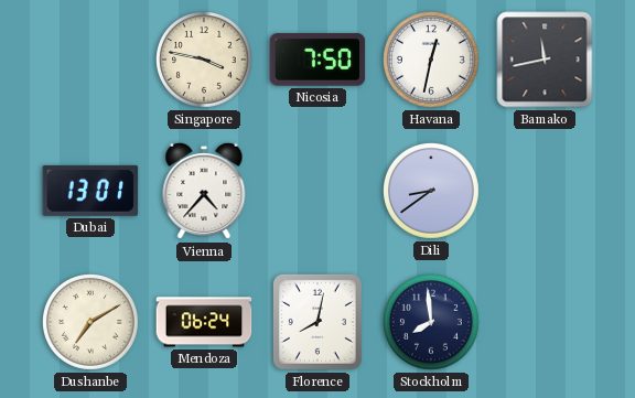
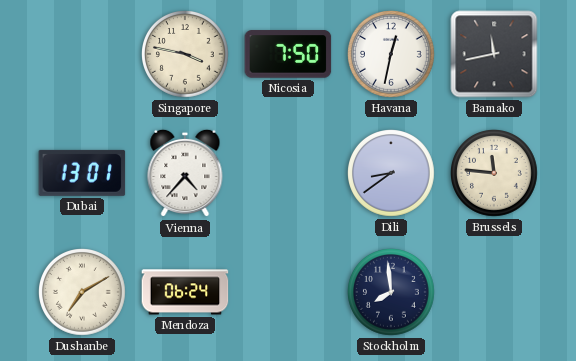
Brussels: none -> 11:46 (495, 174)
Florence: 8:02 -> none (317, 322)
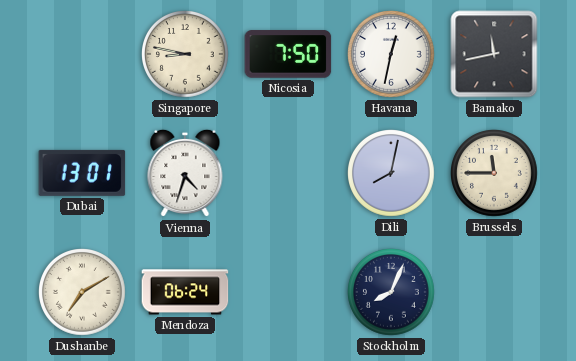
Singapore: 3:47 -> 8:47 (186, 55)
Vienna: 4:37 -> 4:33 (185, 173)
Dili: 8:39 -> 8:02 (392, 174)
Brussels: 11:46 -> 11:45 (495, 174)
Stockholm: 7:59 -> 8:04 (392, 293)
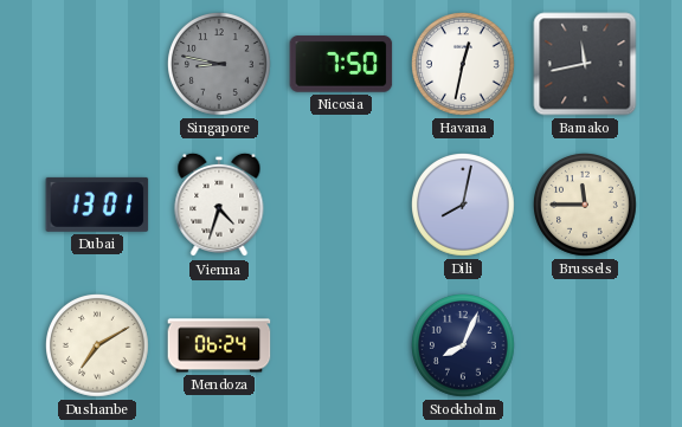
Singapore dial: cream -> grey (220, 65)
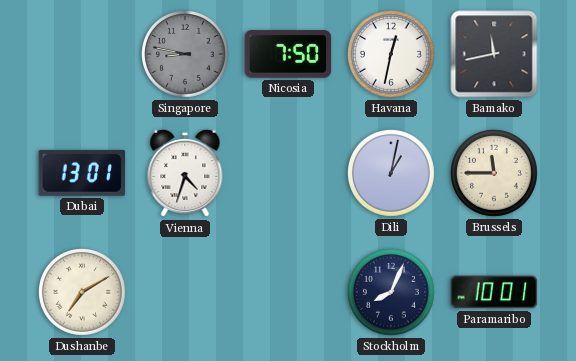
Dili: 8:02 -> 1:02 (392, 174)
Mendoza: 06:24 -> none (219, 345)
Paramaribo: none -> 10:01 (494, 292)
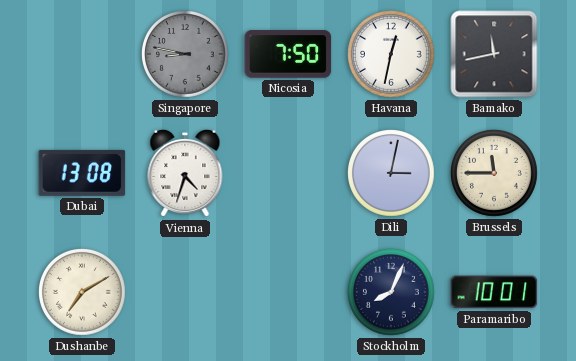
Dubai: 13:01 -> 13:08 (82, 173)
Dili: 1:02 -> 3:02 (392, 174)
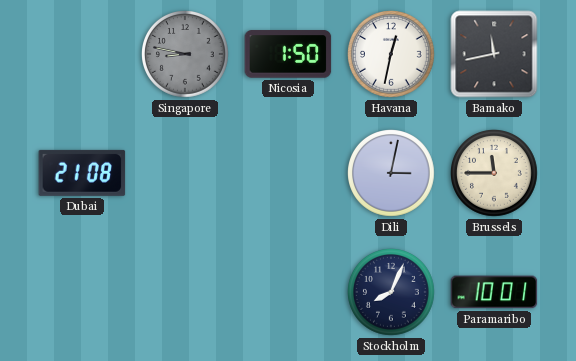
Nicosia: 7:50 -> 1:50 (288, 54)
Dubai: 13:08 -> 21:08 (82, 173)
Vienna: 4:33 -> none (185, 173)
Dushanbe: 7:10 -> none (83, 293)
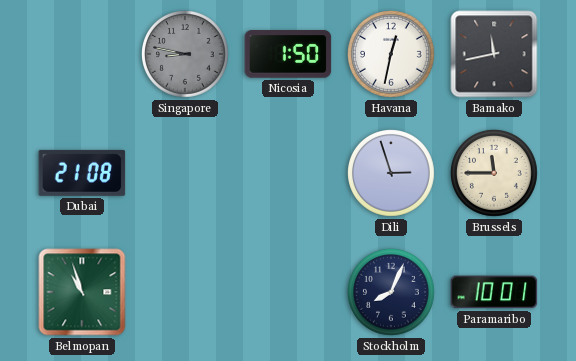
Dili: 3:02 -> 2:57 (392, 174)
Belmopan: none -> 10:57 (82, 292)
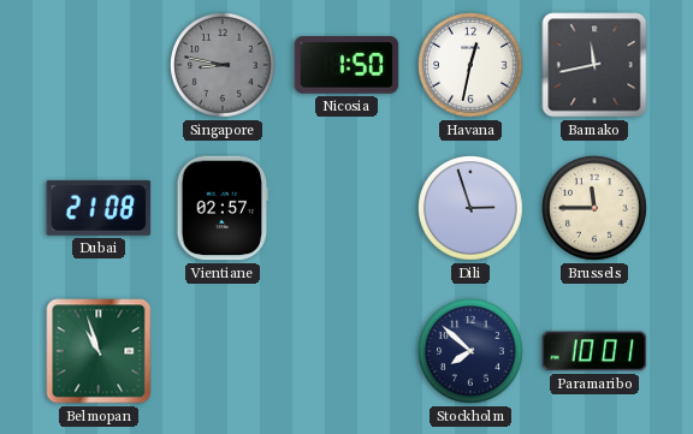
Vientiane: none -> 02:57 (223, 208)
Stockholm: 8:04 -> 7:52 (472, 352)
